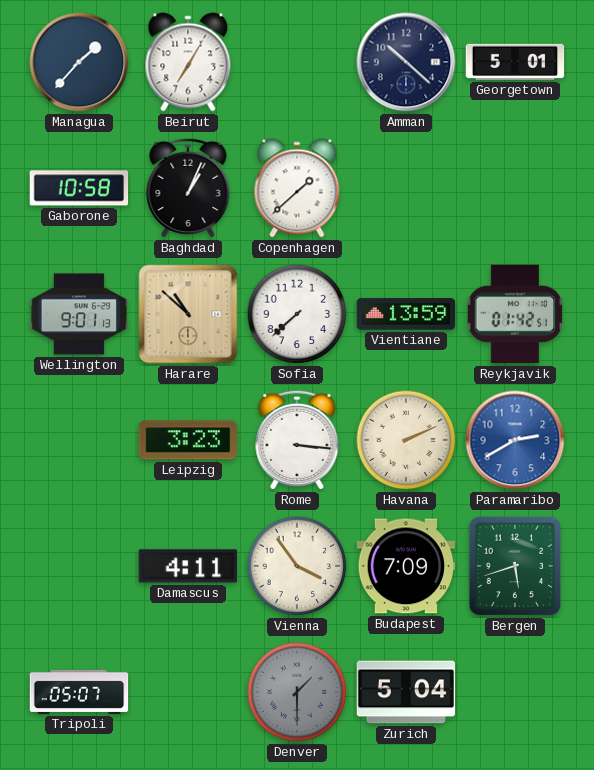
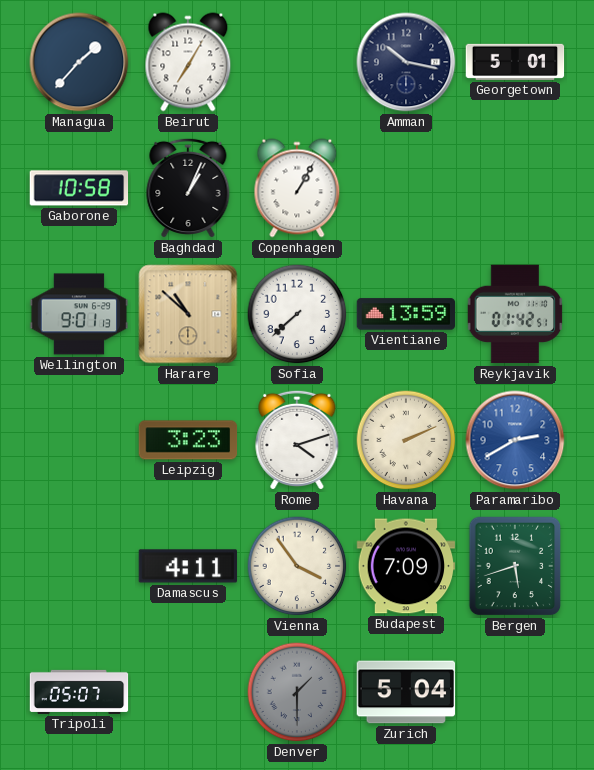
Amman: 10:22 -> 10:17 (406, 62)
Copenhagen: 1:38 -> 1:05 (297, 188)
Rome: 3:16 -> 4:12 (297, 440)
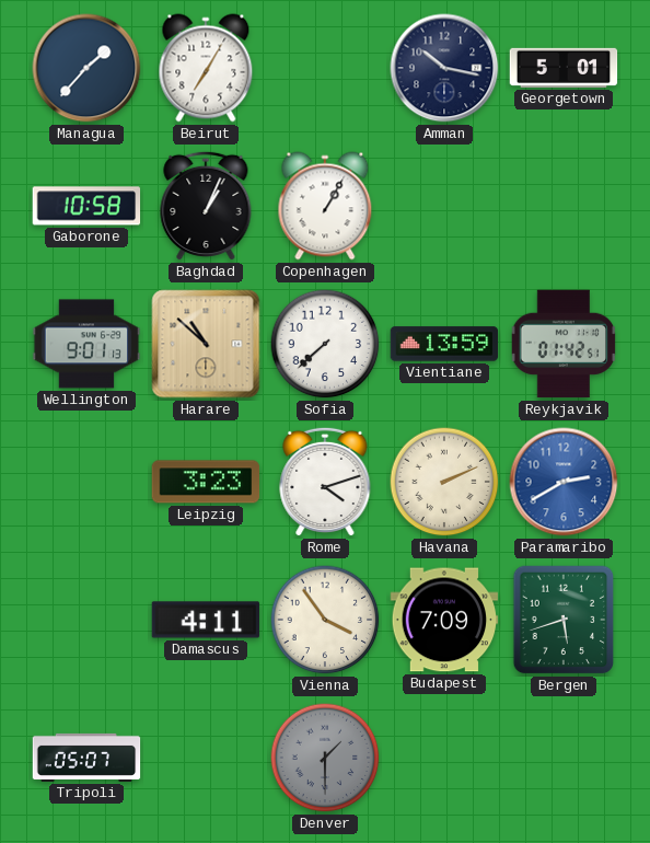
Zurich: 5:04 -> none (406, 692)
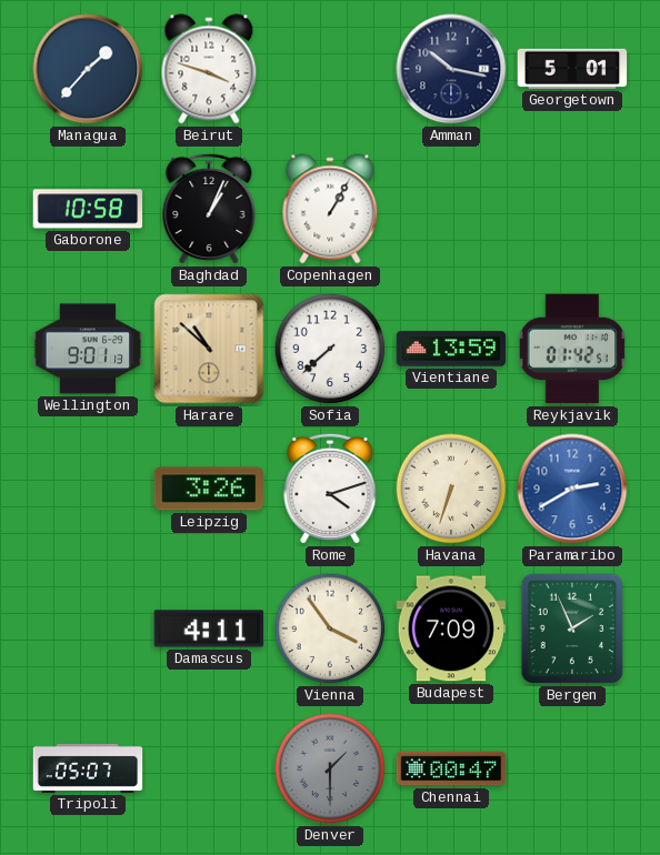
Beirut: 7:05 -> 3:48 (209, 69)
Leipzig: 3:23 -> 3:26 (209, 489)
Havana: 2:11 -> 6:33 (451, 489)
Bergen: 5:42 -> 1:56 (572, 628)
Chennai: none -> 00:47 (451, 768)
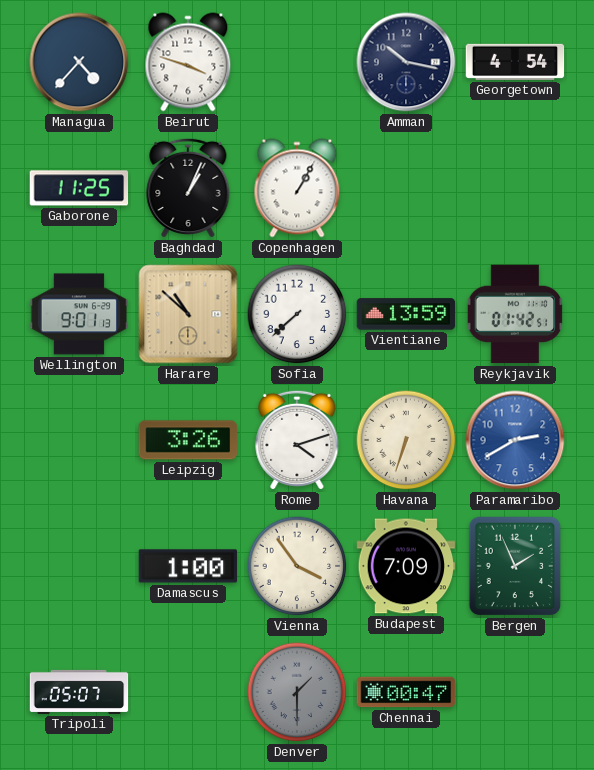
Managua: 1:37 -> 4:37 (79, 62)
Georgetown: 5:01 -> 4:54 (515, 62)
Gaborone: 10:58 -> 11:25 (79, 188)
Damascus: 4:11 -> 1:00 (188, 566)
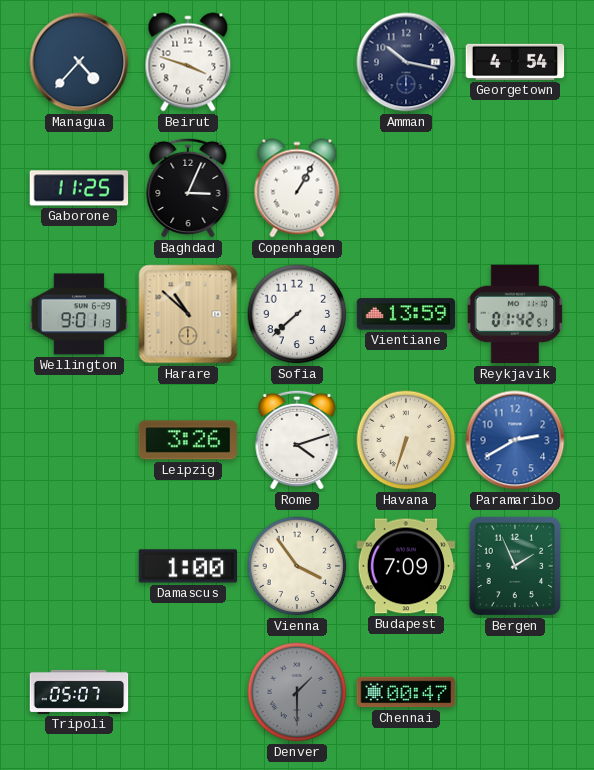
Baghdad: 1:04 -> 3:04 (188, 188)
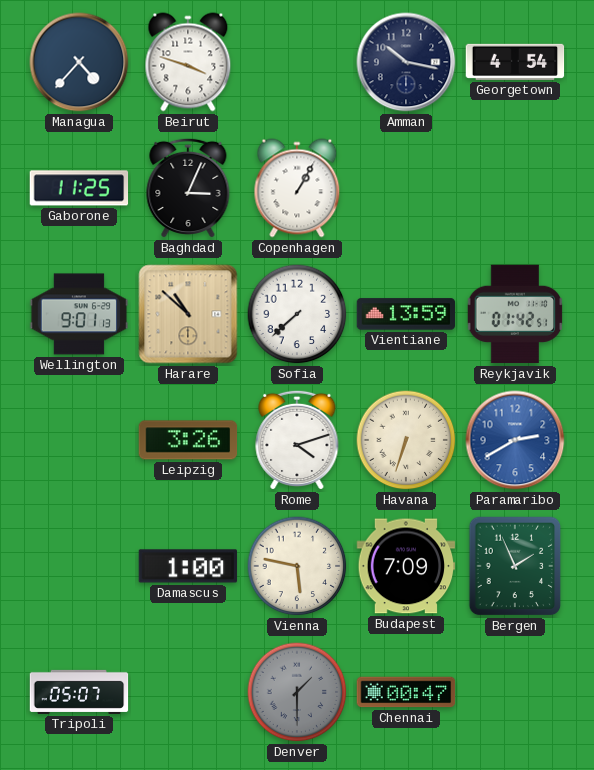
Vienna: 3:54 -> 5:47 (297, 566)
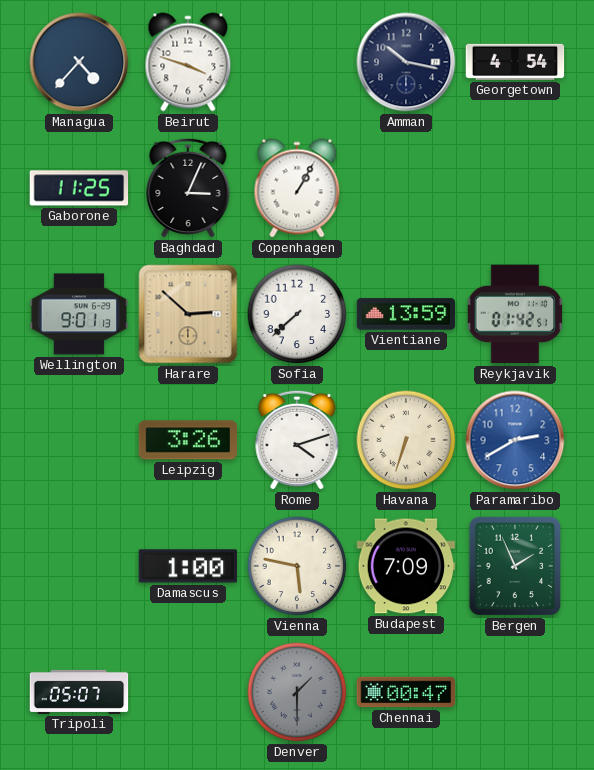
Harare: 10:52 -> 2:52 (188, 314)
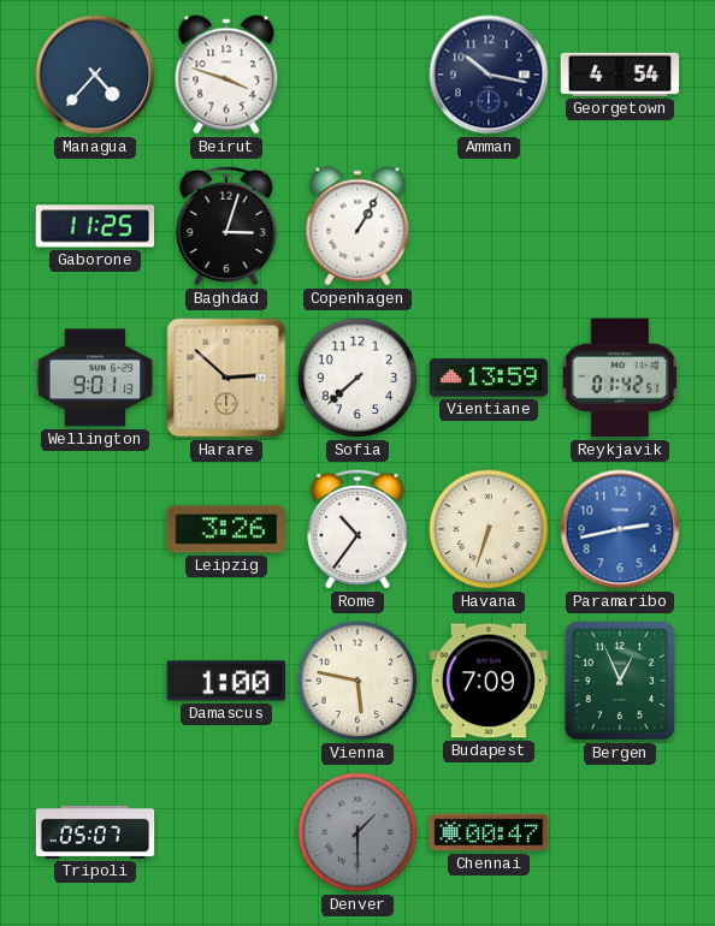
Baghdad: 3:04 -> 3:03 (226, 226)
Rome: 4:12 -> 10:36 (357, 529)
Paramaribo: 2:40 -> 2:43 (620, 529)
Bergen: 1:56 -> 12:56 (620, 681)
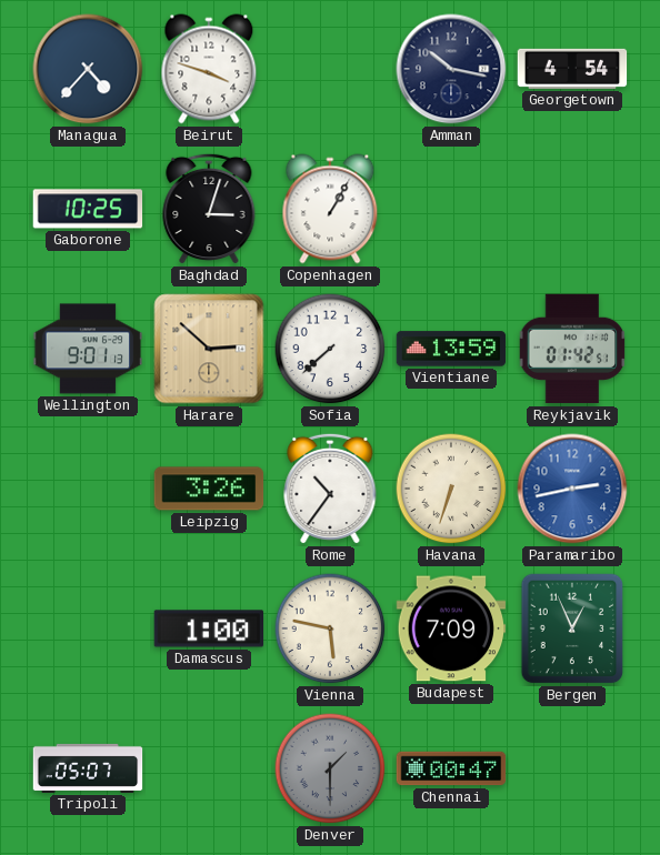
Gaborone: 11:25 -> 10:25 (88, 209)
